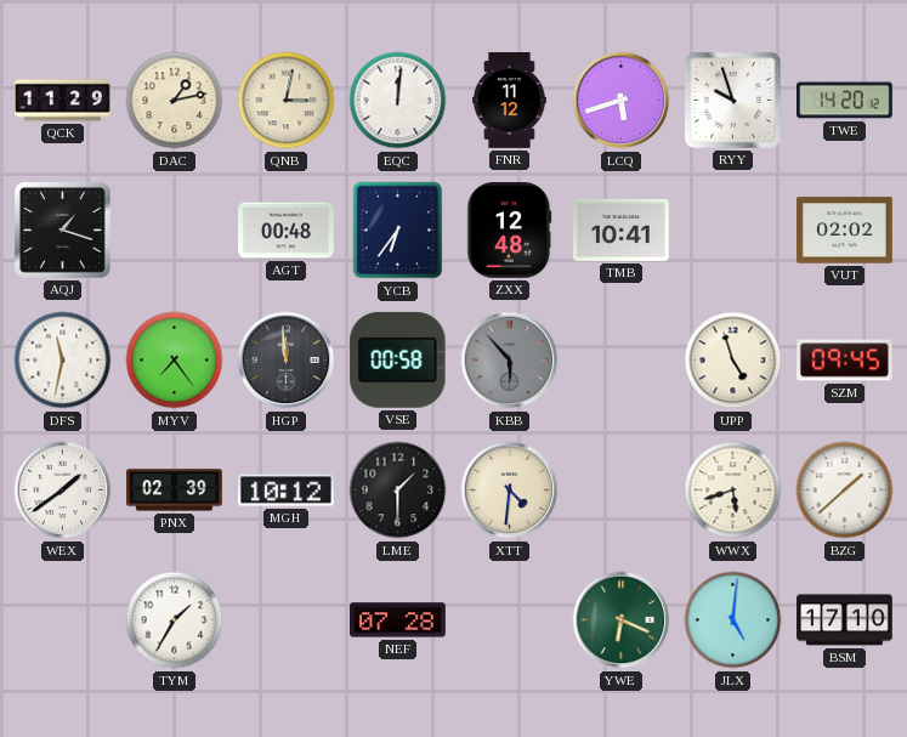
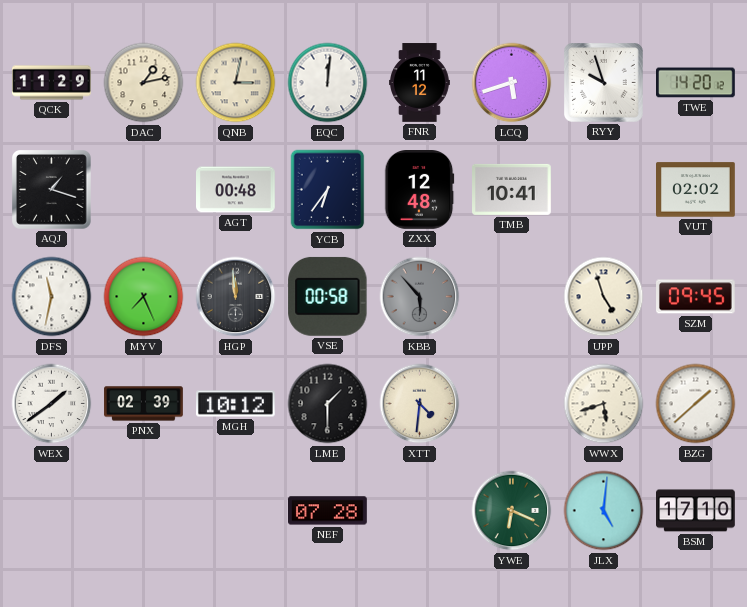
MYV: 7:24 -> 7:26 (144, 297)
TYM: 1:35 -> none (175, 620)
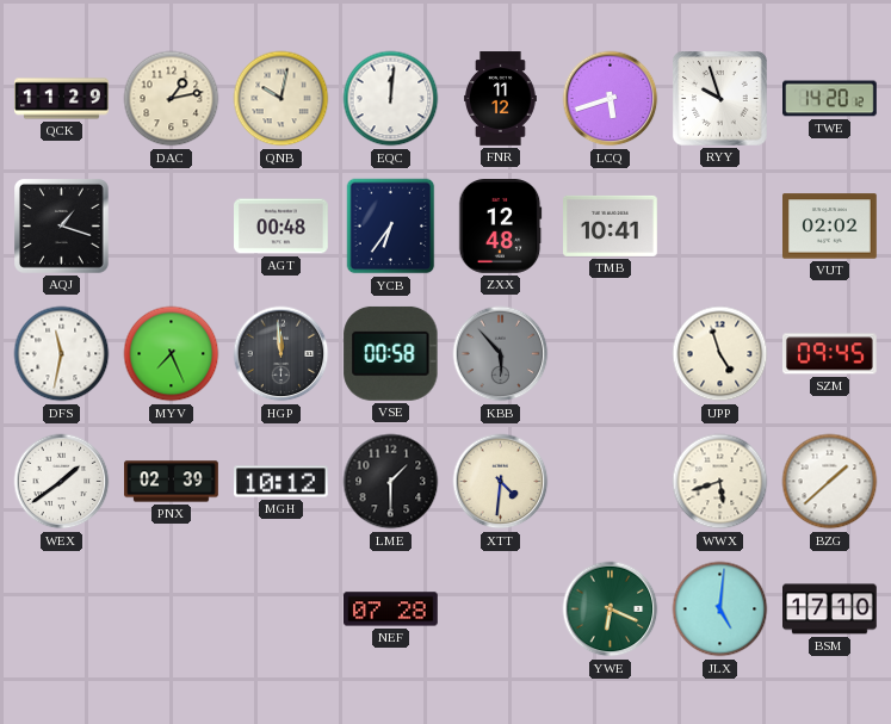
QNB: 3:02 -> 10:02 (281, 99)
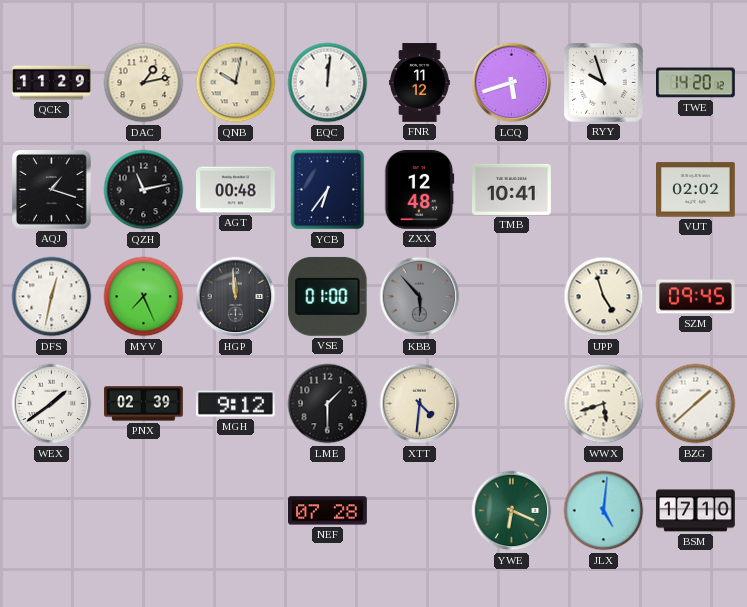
QZH: none -> 11:13 (144, 190)
DFS: 11:32 -> 12:32 (52, 297)
VSE: 00:58 -> 01:00 (328, 296)
MGH: 10:12 -> 9:12 (236, 404)
